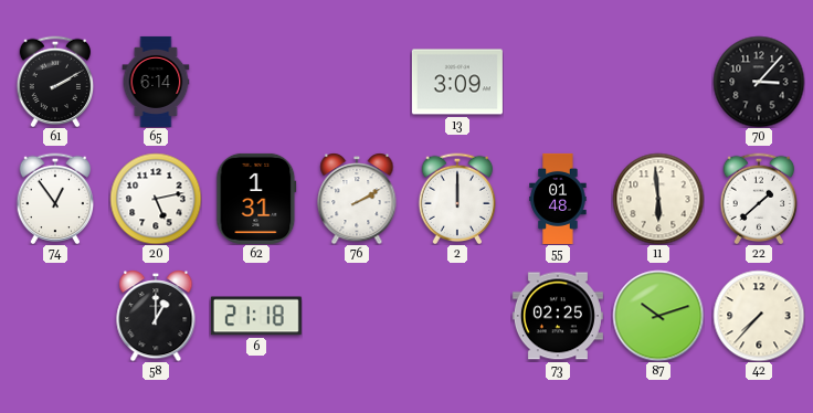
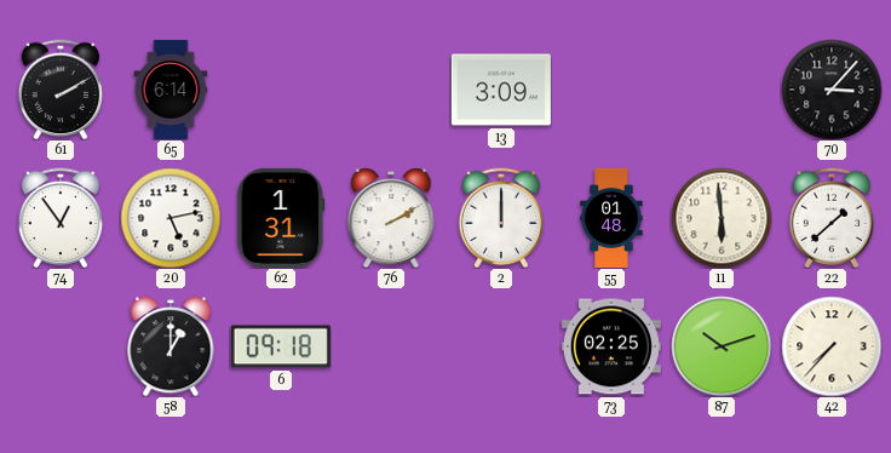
6: 21:18 -> 09:18 (281, 346)
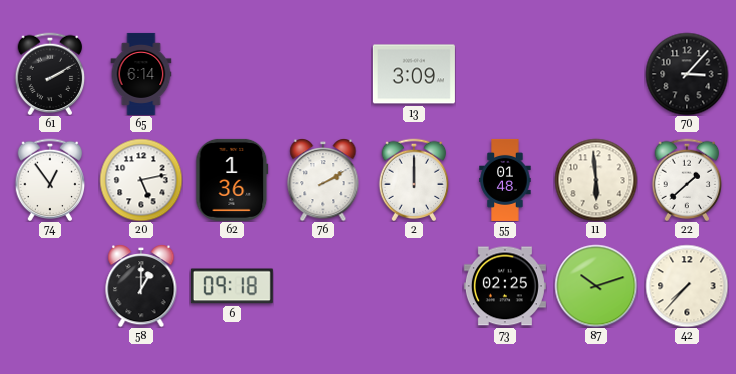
62: 1:31 -> 1:36 (232, 180)
